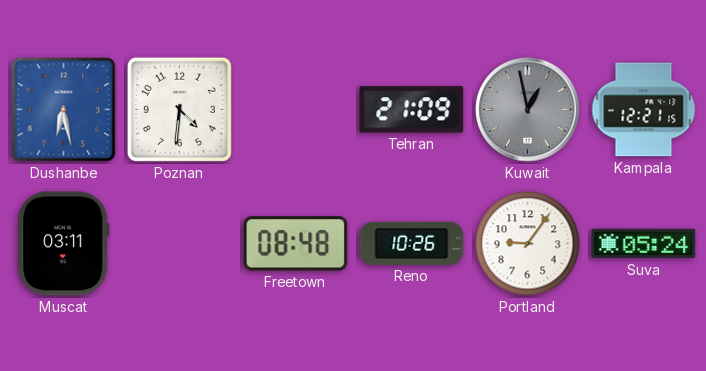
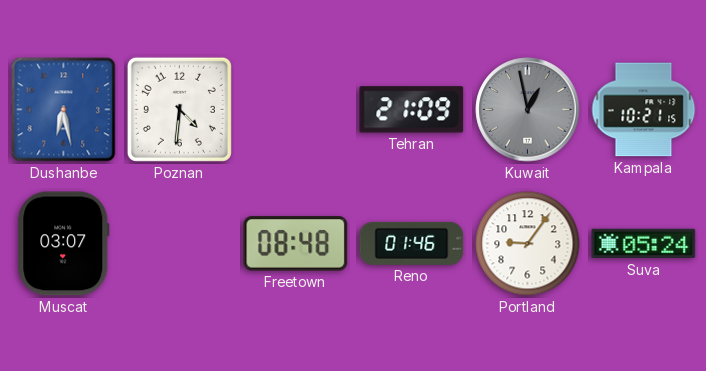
Kampala: 12:21 -> 10:21 (644, 110)
Muscat: 03:11 -> 03:07 (64, 244)
Reno: 10:26 -> 01:46 (412, 243)
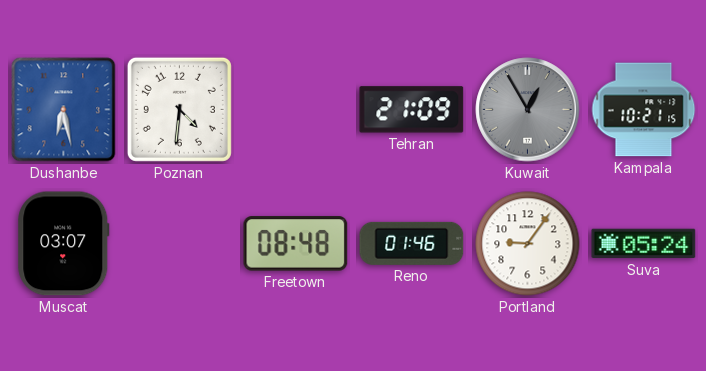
Kuwait: 12:58 -> 12:55 (528, 110)
